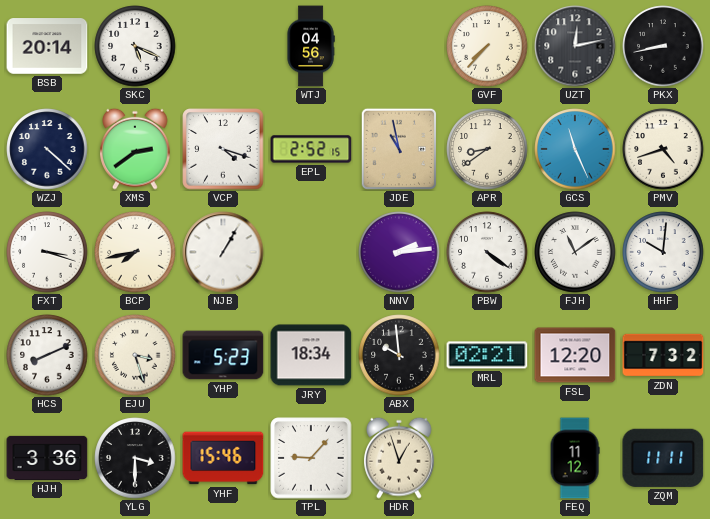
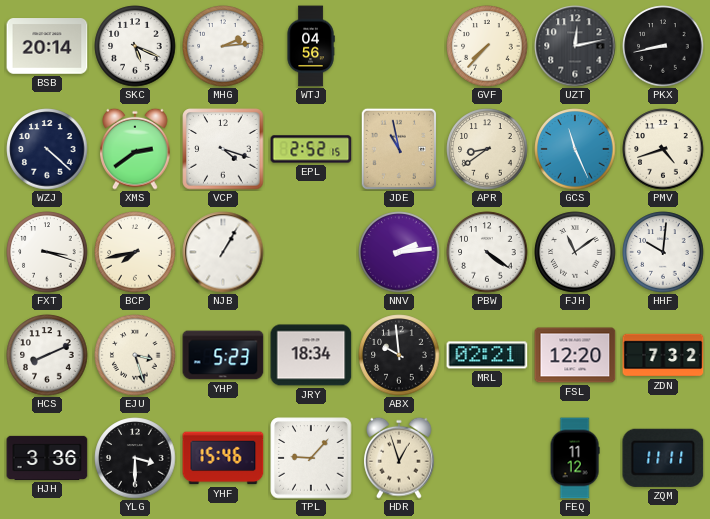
MHG: none -> 2:14 (223, 46)
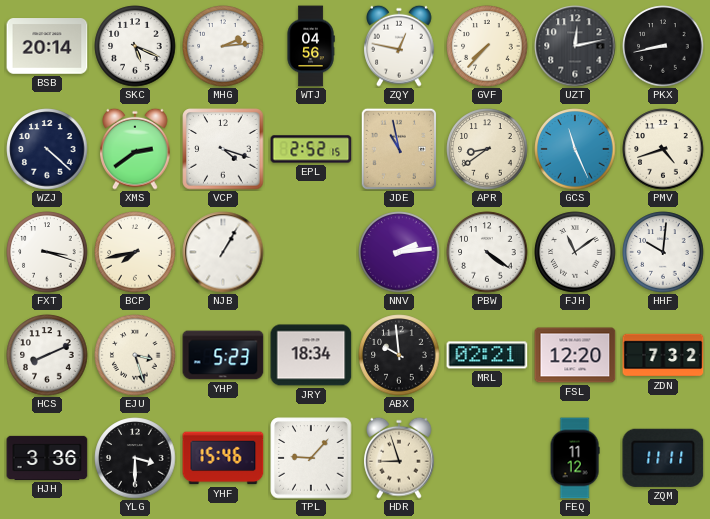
ZQY: none -> 12:47 (399, 46)
HDR: 12:57 -> 8:57 (399, 458)
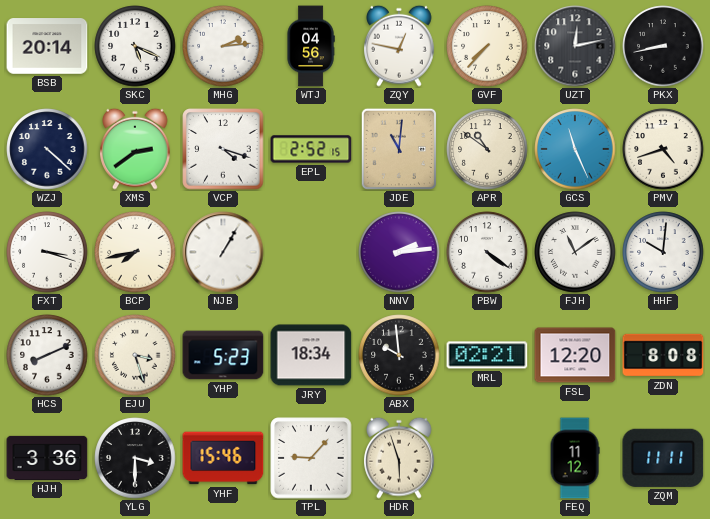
JDE: 10:58 -> 11:01 (399, 148)
APR: 8:39 -> 10:51 (487, 149)
ZDN: 7:32 -> 8:08 (663, 355)
HDR: 8:57 -> 5:57 (399, 458)
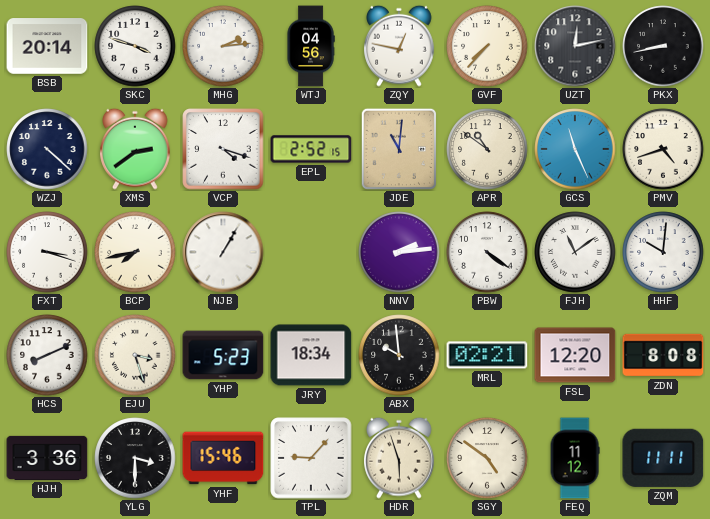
SKC: 5:19 -> 3:48 (135, 46)
SGY: none -> 4:51 (487, 458)
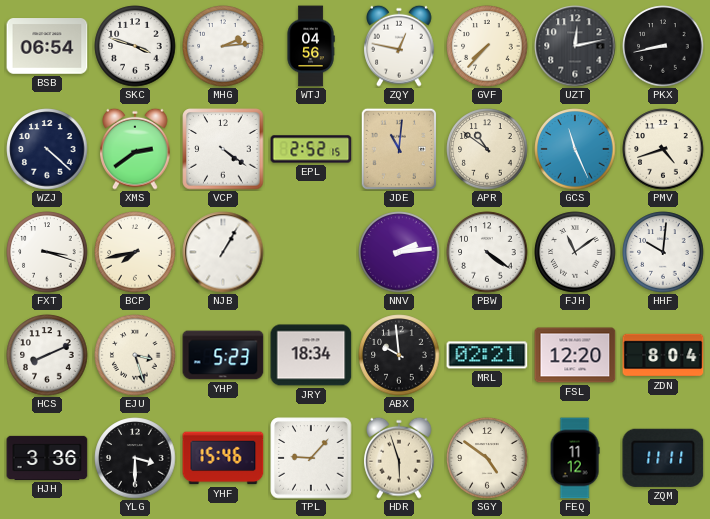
BSB: 20:14 -> 06:54 (47, 46)
VCP: 4:18 -> 4:21 (223, 149)
ZDN: 8:08 -> 8:04 (663, 355)
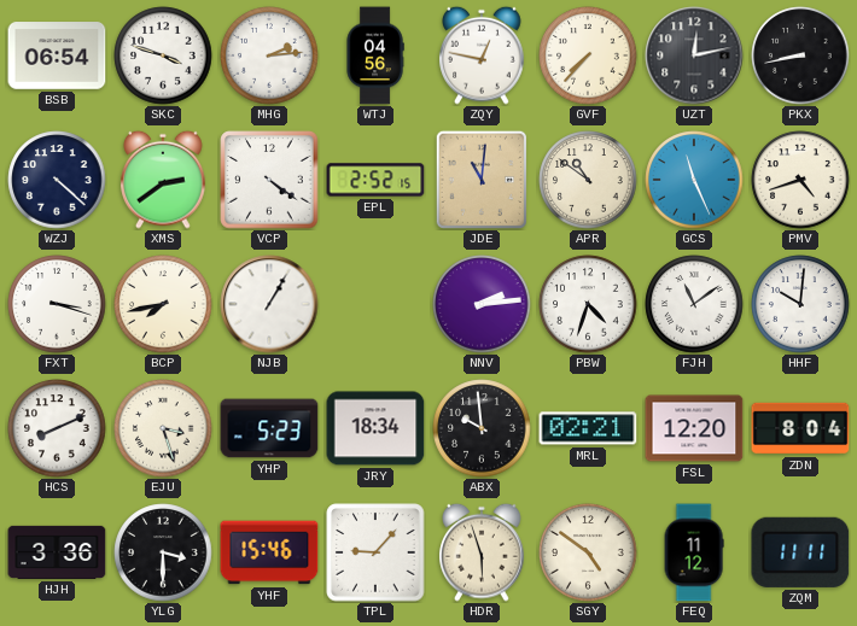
PBW: 4:21 -> 4:33 (588, 304)
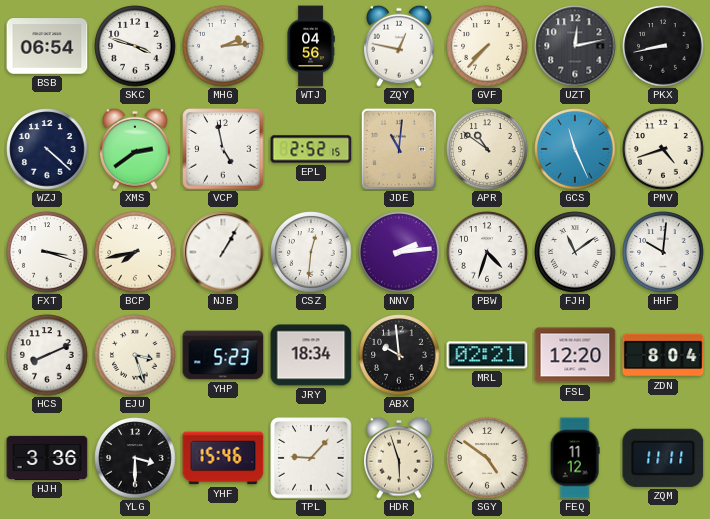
VCP: 4:21 -> 4:58 (223, 149)
CSZ: none -> 12:31 (311, 252)
